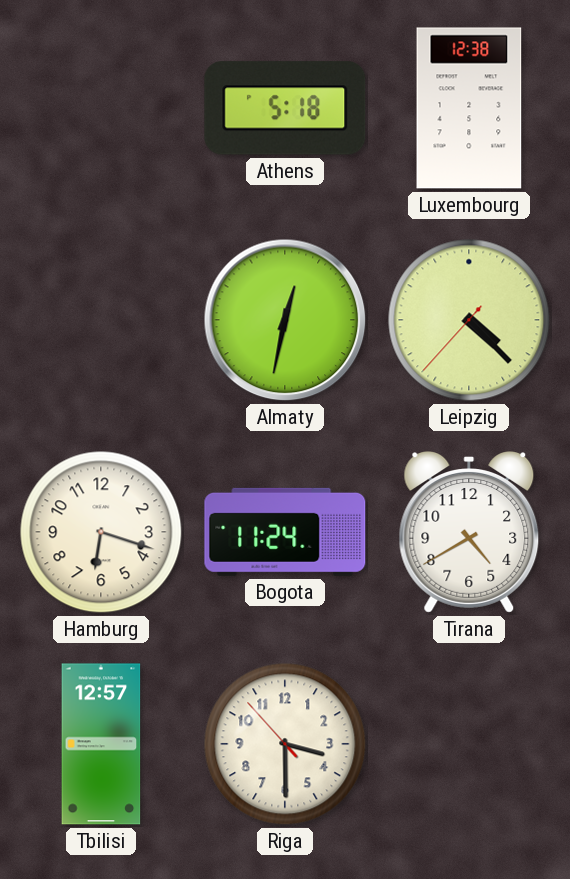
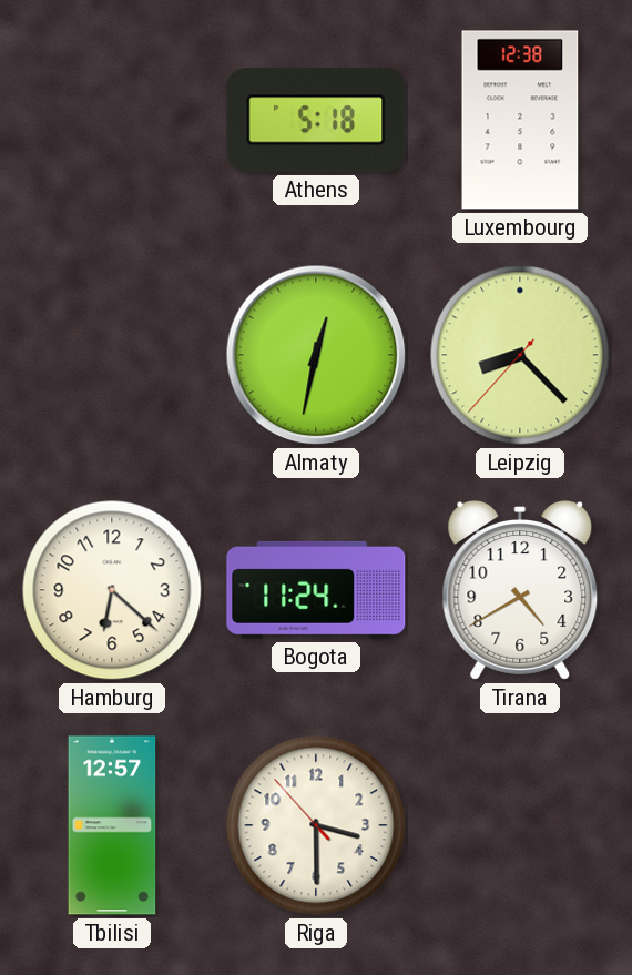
Leipzig: 4:22 -> 8:22 (520, 355)
Hamburg: 6:18 -> 6:22 (112, 590)
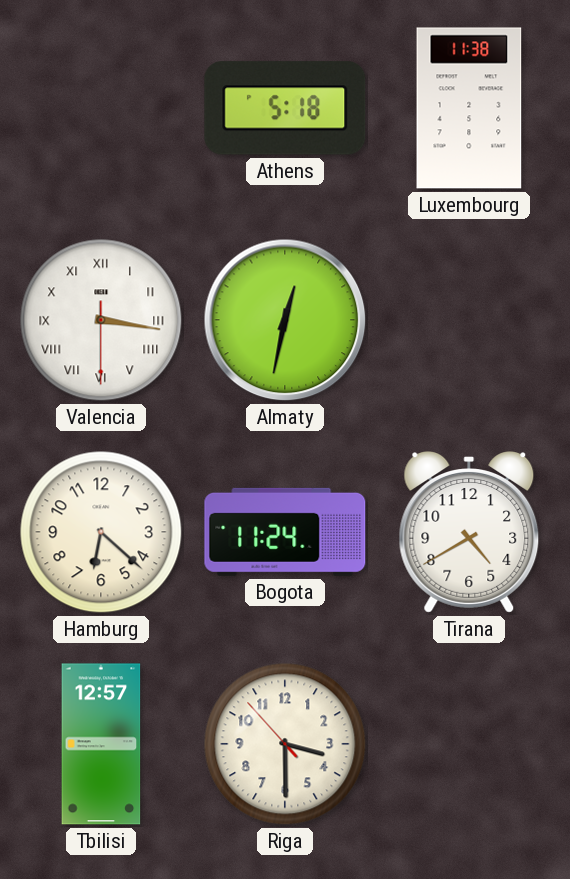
Luxembourg: 12:38 -> 11:38 (469, 108)
Valencia: none -> 3:16 (101, 320)
Leipzig: 8:22 -> none (520, 355)
